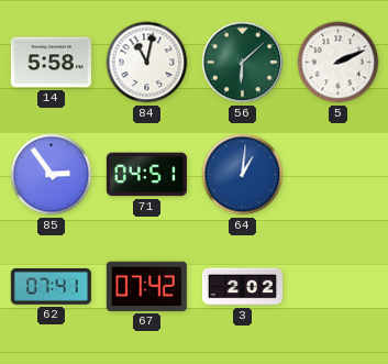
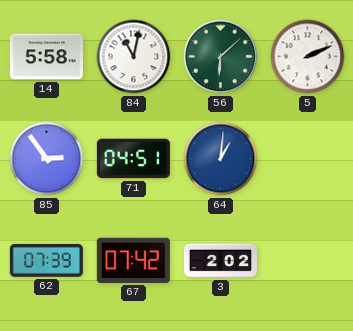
62: 07:41 -> 07:39 (46, 260)
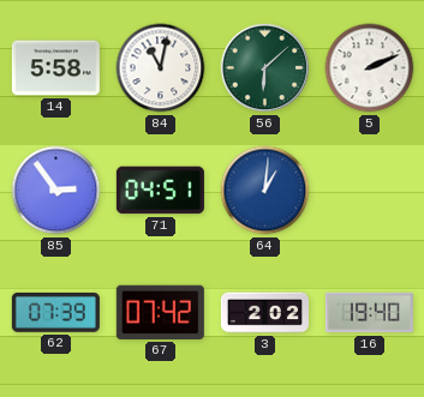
16: none -> 19:40 (369, 313)
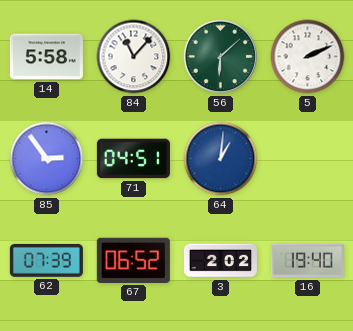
84: 11:02 -> 11:07 (134, 57)
67: 07:42 -> 06:52 (133, 260)
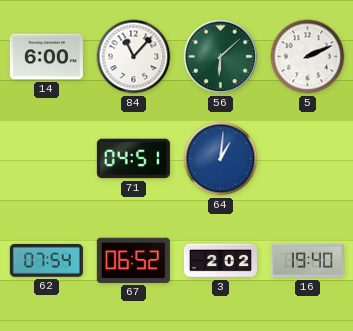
14: 5:58 -> 6:00 (46, 57)
85: 2:54 -> none (47, 159)
62: 07:39 -> 07:54 (46, 260)
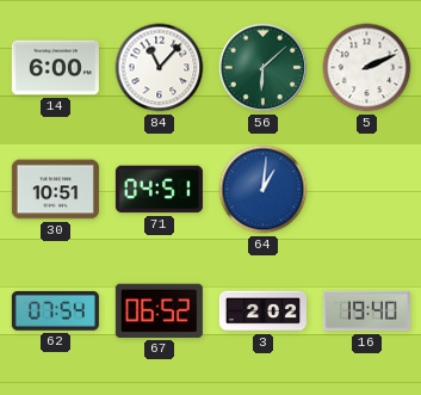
30: none -> 10:51 (55, 190)
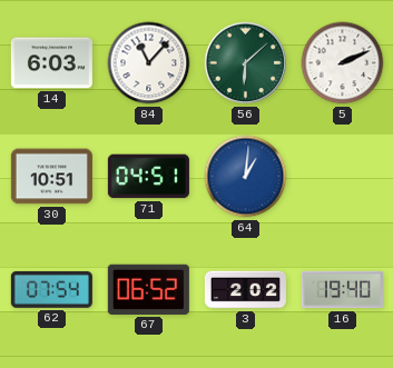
14: 6:00 -> 6:03 (51, 63)
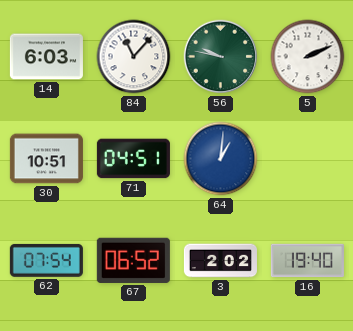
56: 6:08 -> 9:47 (221, 57)
